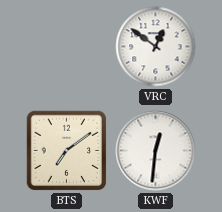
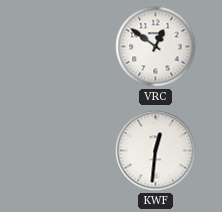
BTS: 7:09 -> none (67, 151)
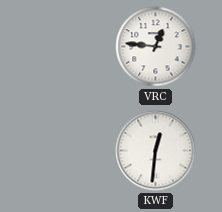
VRC: 12:51 -> 12:46 (156, 47)
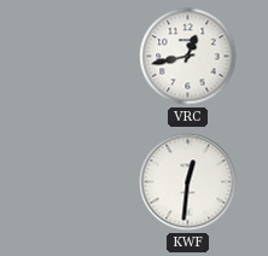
VRC: 12:46 -> 12:43 (188, 57)
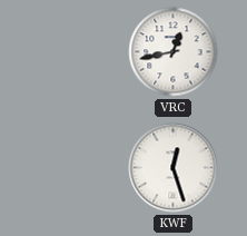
KWF: 12:31 -> 12:27 (174, 168)
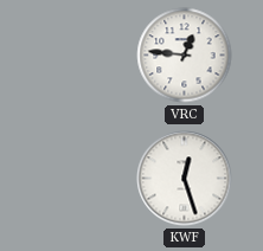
VRC: 12:43 -> 12:46 (185, 56)
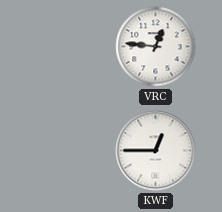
KWF: 12:27 -> 12:45 (156, 151)
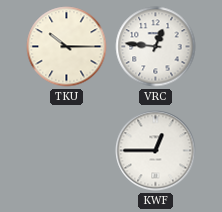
TKU: none -> 10:15 (67, 47)
